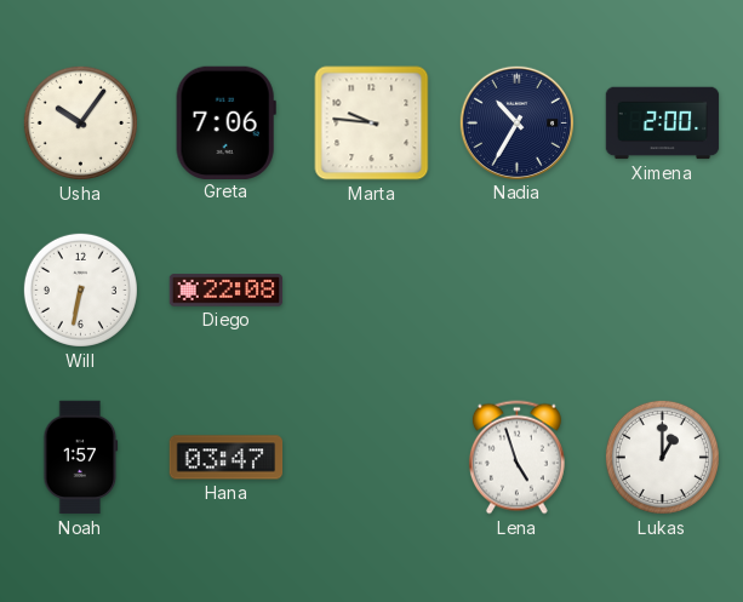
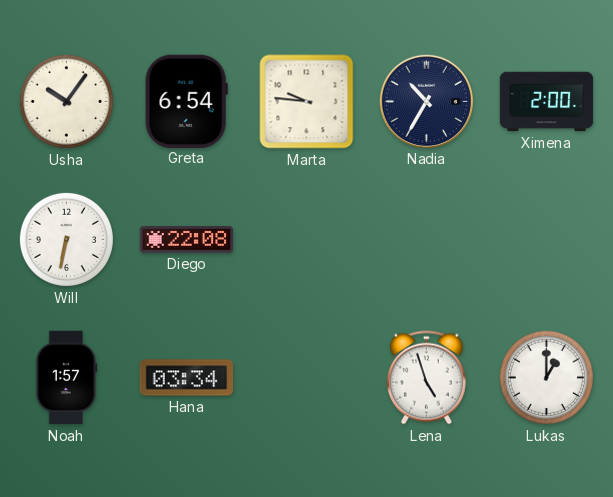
Greta: 7:06 -> 6:54 (186, 101)
Hana: 03:47 -> 03:34 (187, 378)
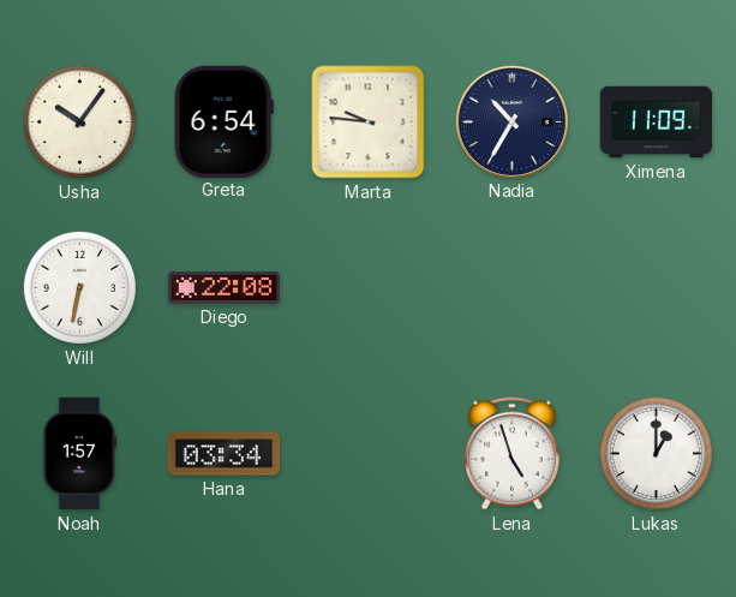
Ximena: 2:00 -> 11:09 (657, 123)
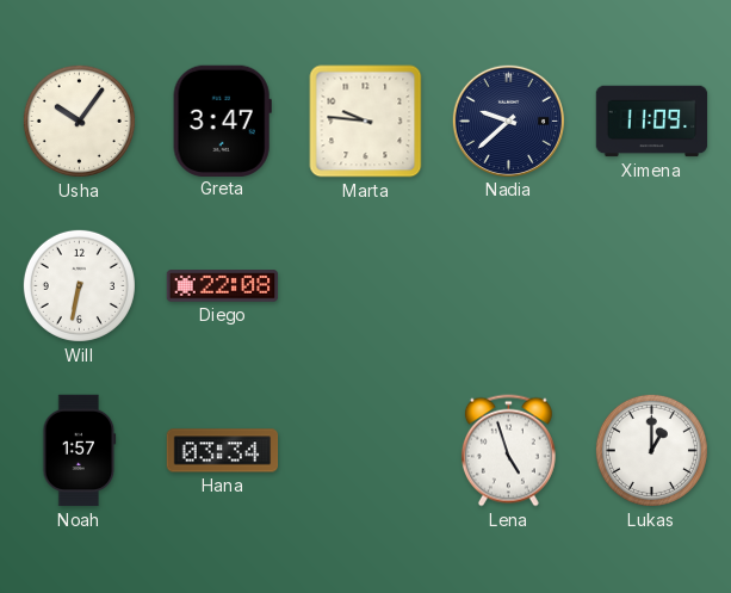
Greta: 6:54 -> 3:47 (222, 121)
Nadia: 10:35 -> 9:38 (508, 121)
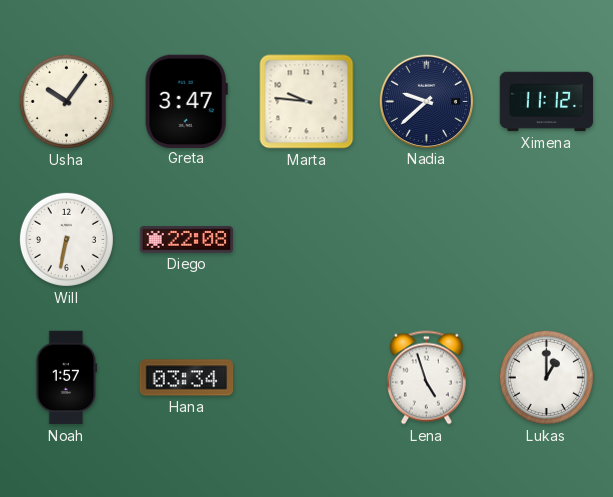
Ximena: 11:09 -> 11:12 (547, 102)
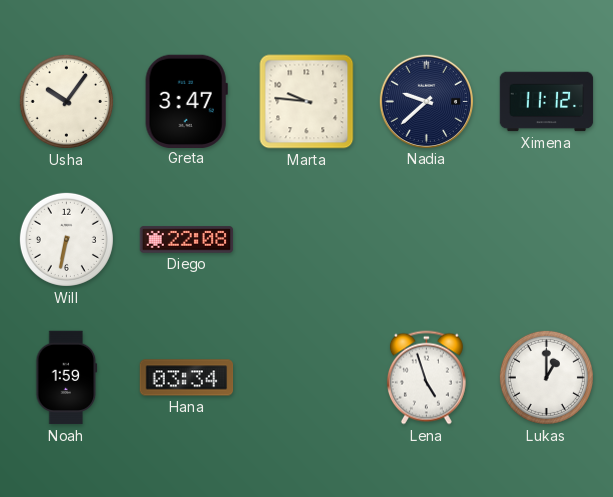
Noah: 1:57 -> 1:59 (67, 378)
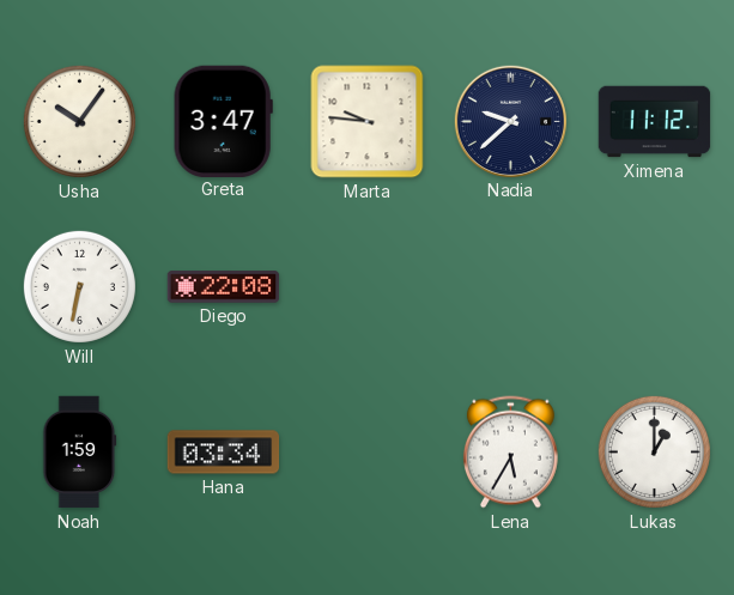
Lena: 4:57 -> 5:35 (510, 453)
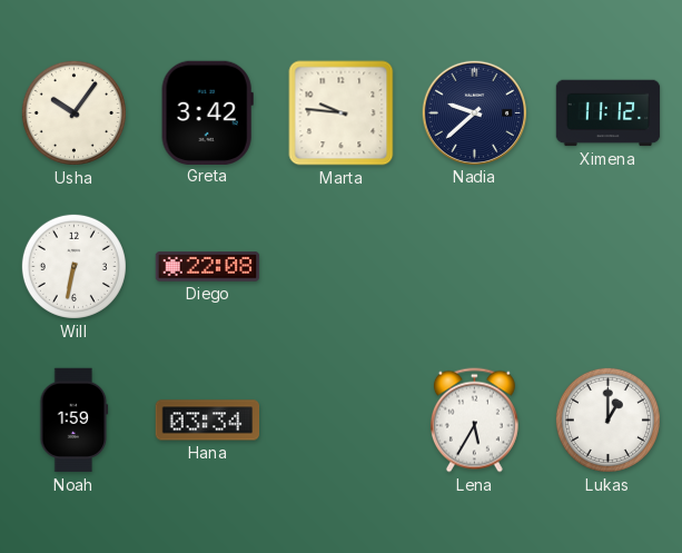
Greta: 3:47 -> 3:42 (207, 112)
